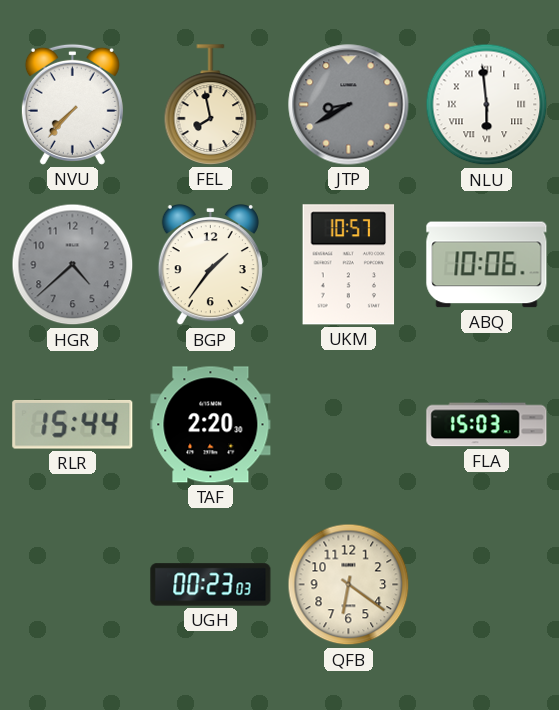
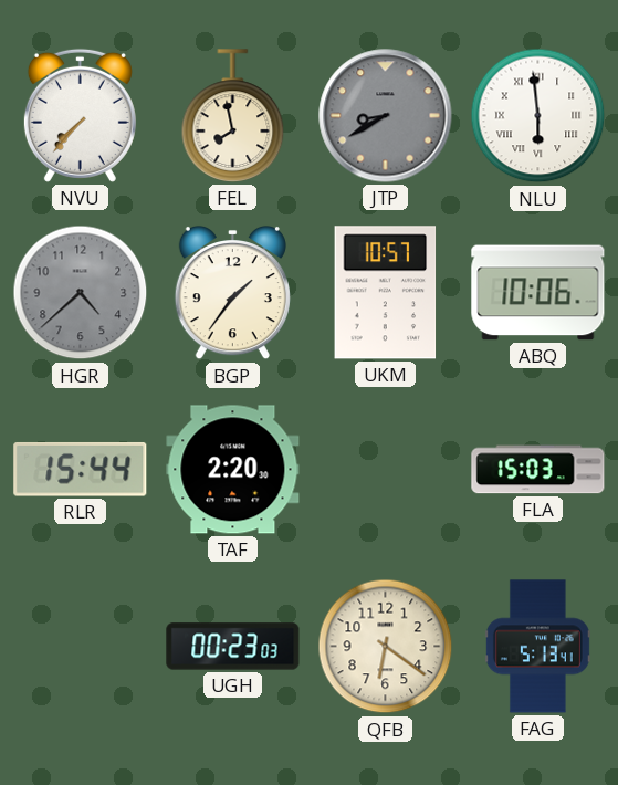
FAG: none -> 5:13 (537, 647)
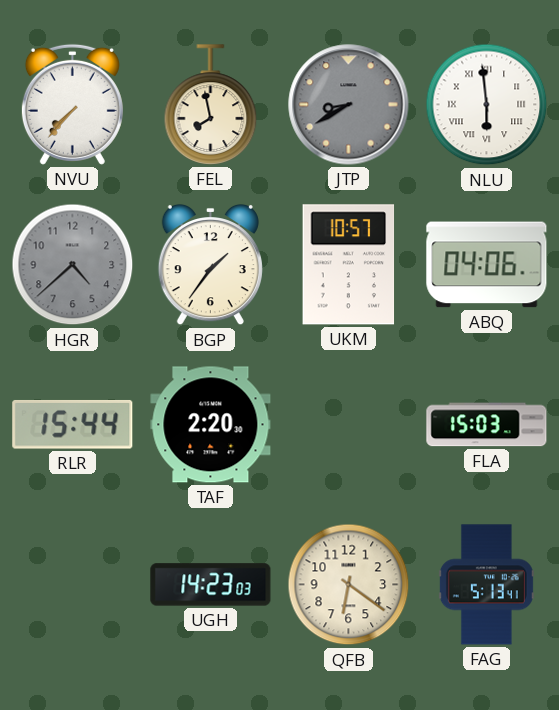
ABQ: 10:06 -> 04:06 (487, 265)
UGH: 00:23 -> 14:23 (211, 585)
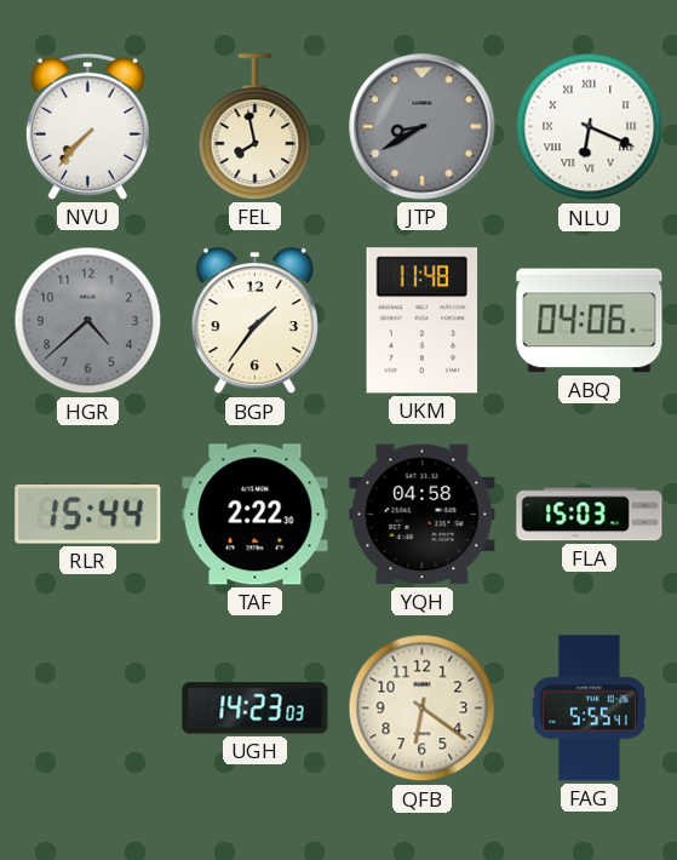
NLU: 5:59 -> 6:19 (590, 127)
UKM: 10:57 -> 11:48 (423, 321)
TAF: 2:20 -> 2:22 (256, 515)
YQH: none -> 04:58 (423, 515)
FAG: 5:13 -> 5:55 (589, 709)
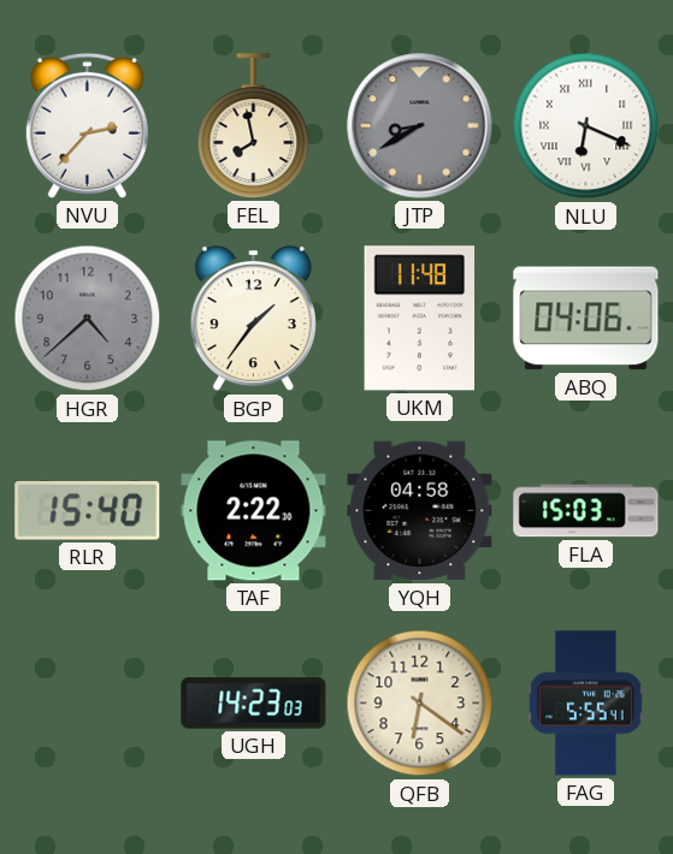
NVU: 7:37 -> 2:37 (87, 125)
RLR: 15:44 -> 15:40 (88, 511)
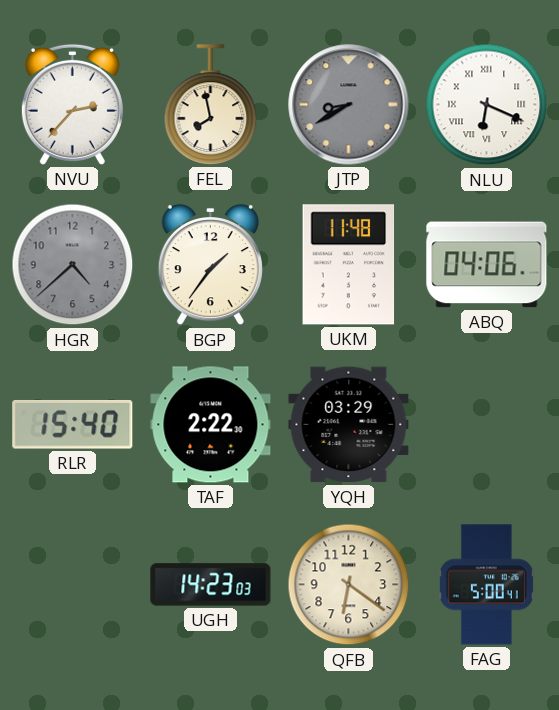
YQH: 04:58 -> 03:29 (349, 425)
FLA: 15:03 -> none (586, 511)
FAG: 5:55 -> 5:00 (486, 585)
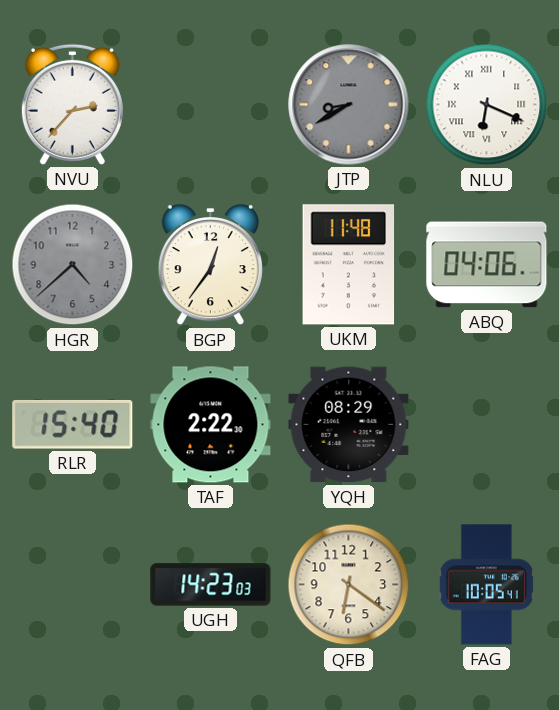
FEL: 7:58 -> none (211, 105)
BGP: 1:36 -> 12:36 (210, 265)
YQH: 03:29 -> 08:29 (349, 425)
FAG: 5:00 -> 10:05 (486, 585)
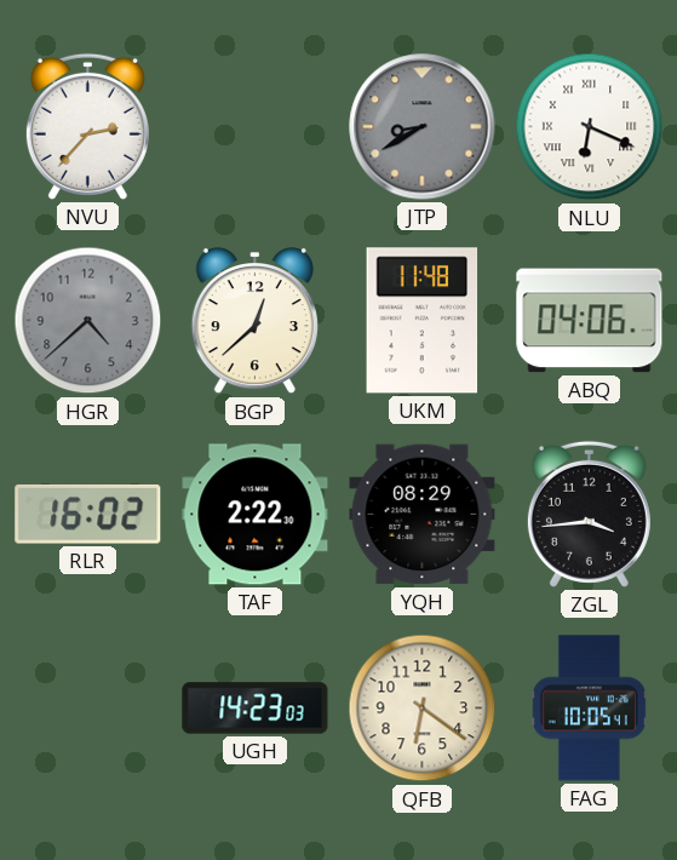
BGP: 12:36 -> 12:38 (254, 321)
RLR: 15:40 -> 16:02 (88, 515)
ZGL: none -> 3:44 (589, 514)
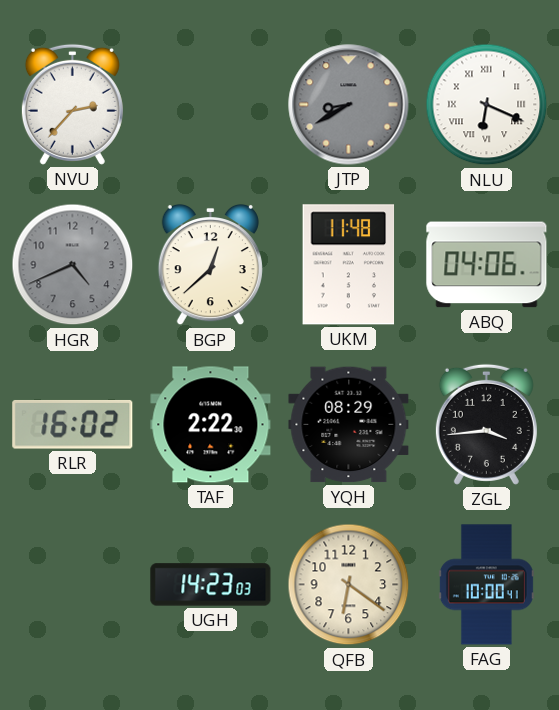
HGR: 4:38 -> 4:41 (73, 265)
FAG: 10:05 -> 10:00 (486, 585)
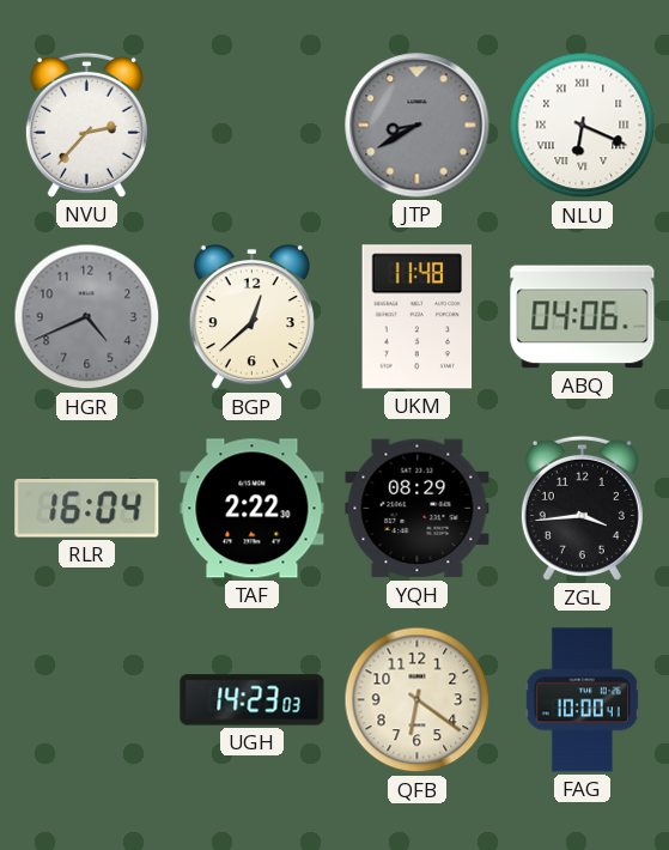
RLR: 16:02 -> 16:04 (87, 509)
